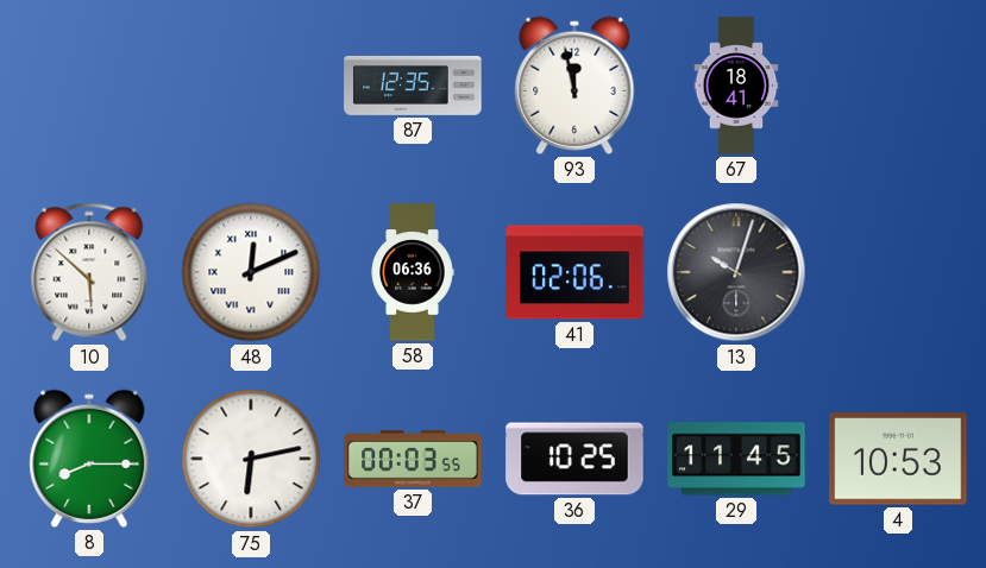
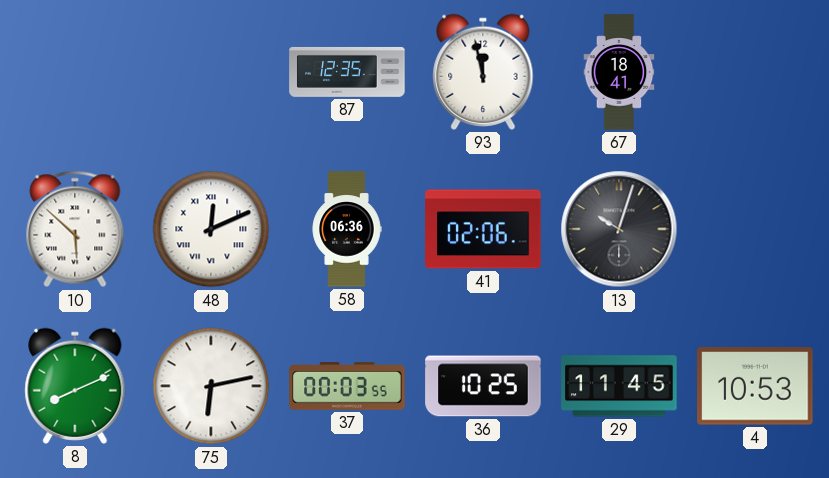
8: 8:15 -> 8:11 (75, 386)
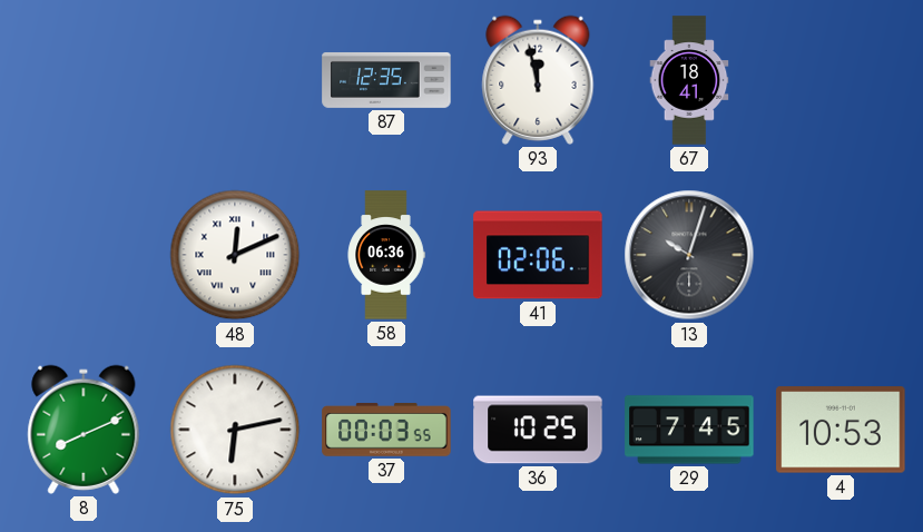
10: 5:52 -> none (75, 229)
29: 11:45 -> 7:45 (689, 430)
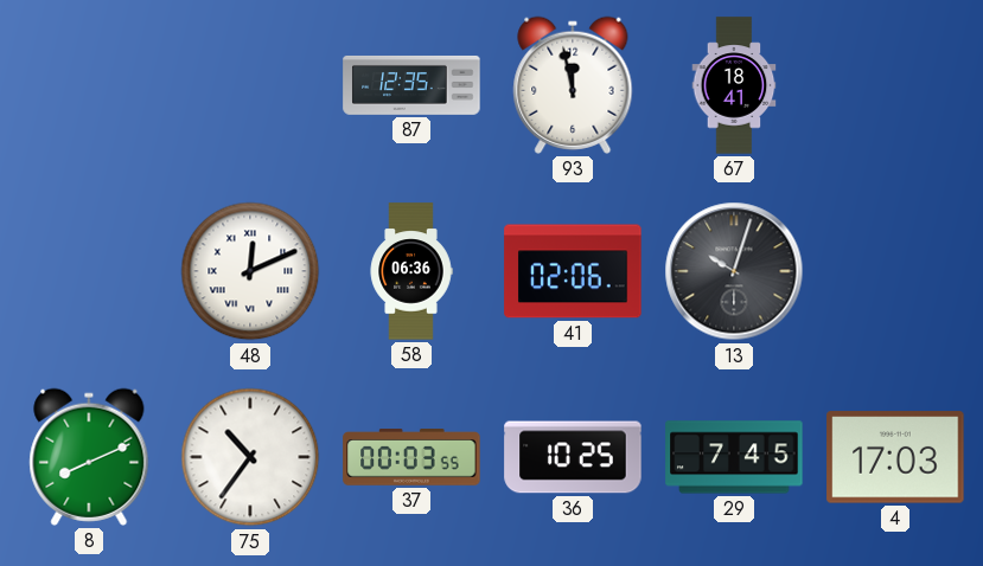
75: 6:13 -> 10:36 (250, 457)
4: 10:53 -> 17:03 (895, 457)
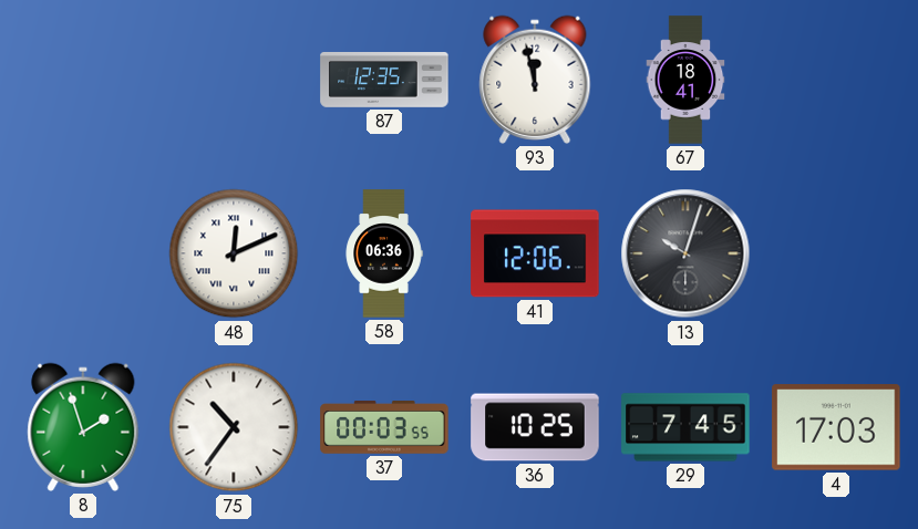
41: 02:06 -> 12:06 (535, 253)
8: 8:11 -> 1:57 (83, 427)
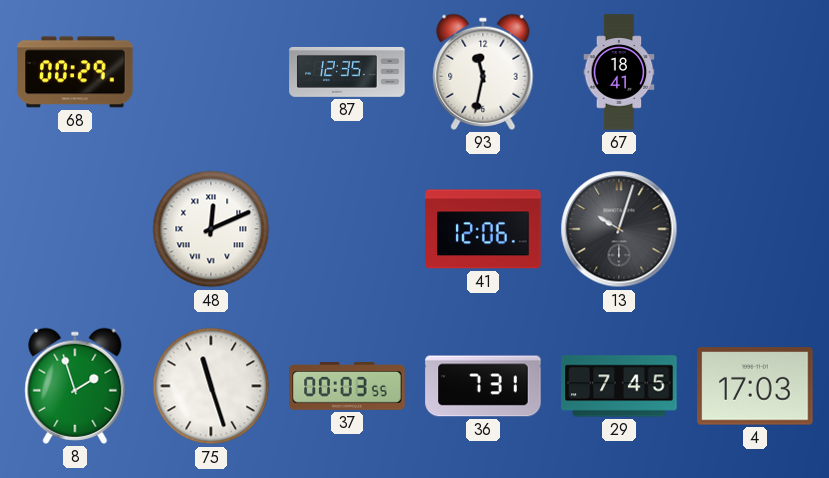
68: none -> 00:29 (75, 72)
93: 11:58 -> 11:32 (483, 72)
58: 06:36 -> none (384, 253)
75: 10:36 -> 11:27 (211, 386)
36: 10:25 -> 7:31 (483, 386)
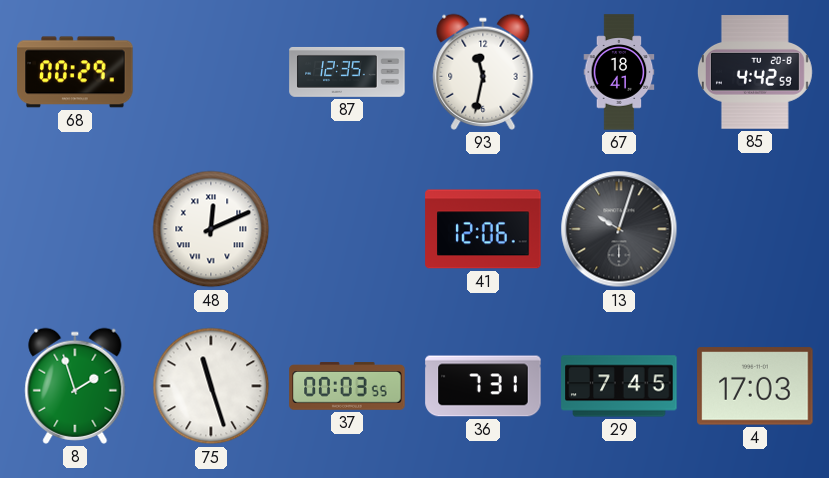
85: none -> 4:42 (755, 72)
